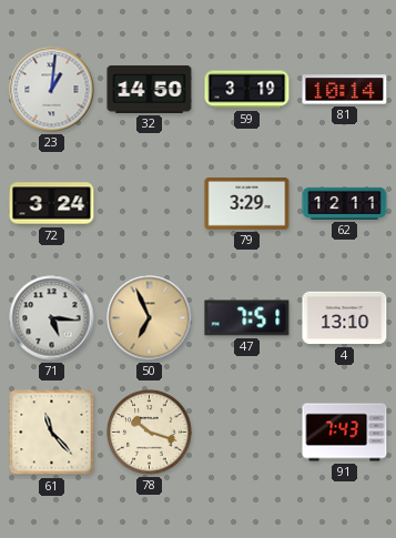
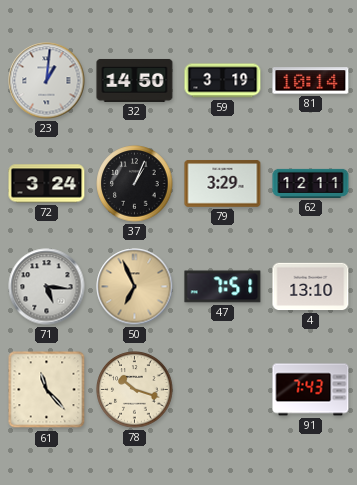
37: none -> 1:04 (135, 184)
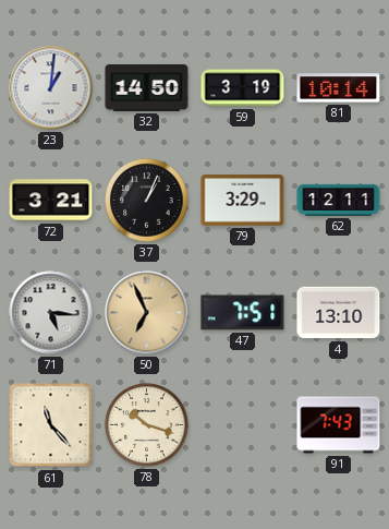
72: 3:24 -> 3:21 (51, 201)
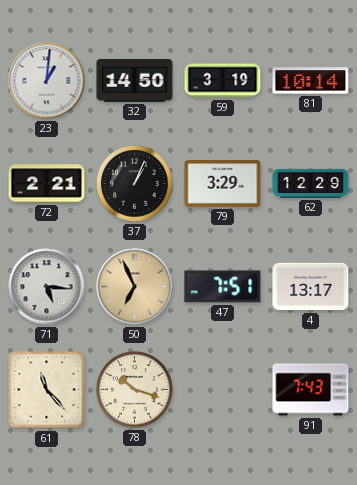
72: 3:21 -> 2:21 (47, 184)
62: 12:11 -> 12:29 (311, 183)
4: 13:10 -> 13:17 (311, 287)
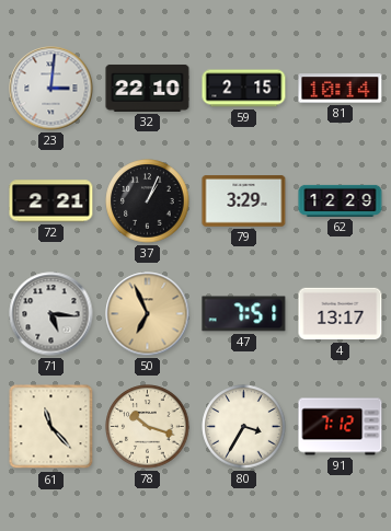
23: 1:01 -> 3:01 (51, 89)
32: 14:50 -> 22:10 (148, 88)
59: 3:19 -> 2:15 (244, 89)
80: none -> 3:35 (244, 427)
91: 7:43 -> 7:12 (341, 427)
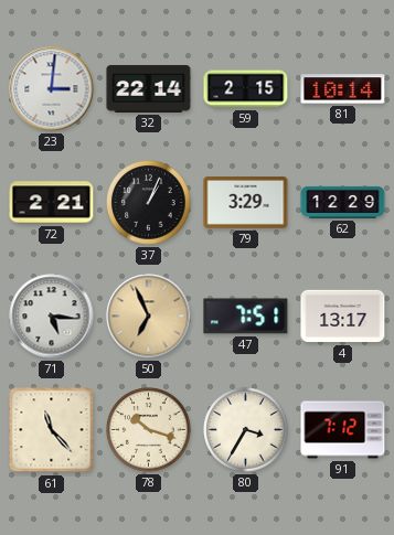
32: 22:10 -> 22:14 (149, 88)
